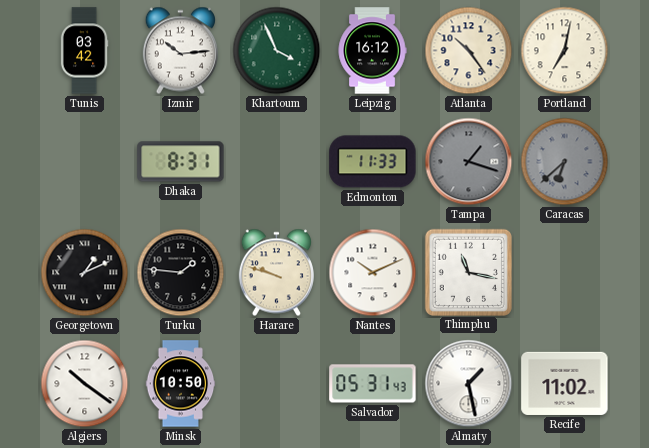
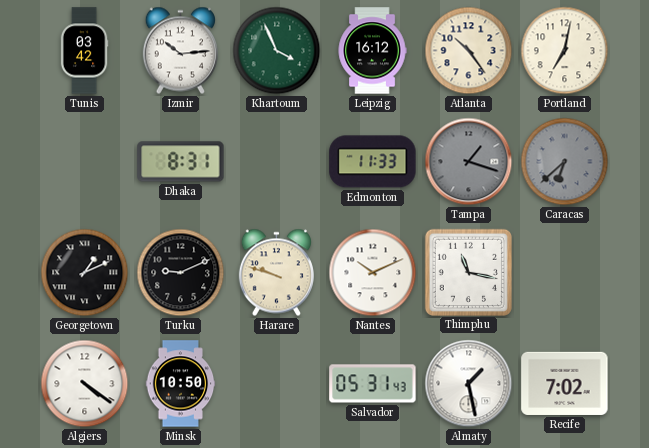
Turku: 1:46 -> 9:11 (181, 273)
Algiers: 10:21 -> 4:21 (85, 384)
Recife: 11:02 -> 7:02 (565, 383)
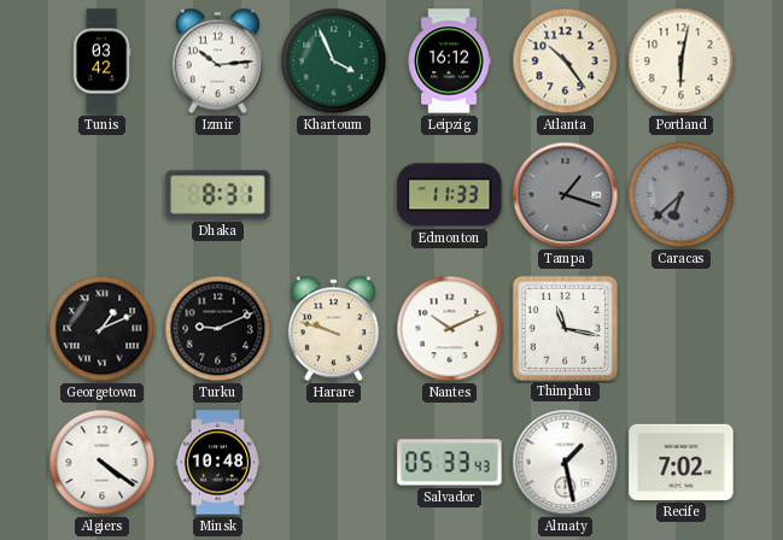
Portland: 7:02 -> 6:02 (682, 61)
Minsk: 10:50 -> 10:48 (218, 463)
Salvador: 05:31 -> 05:33 (450, 463)
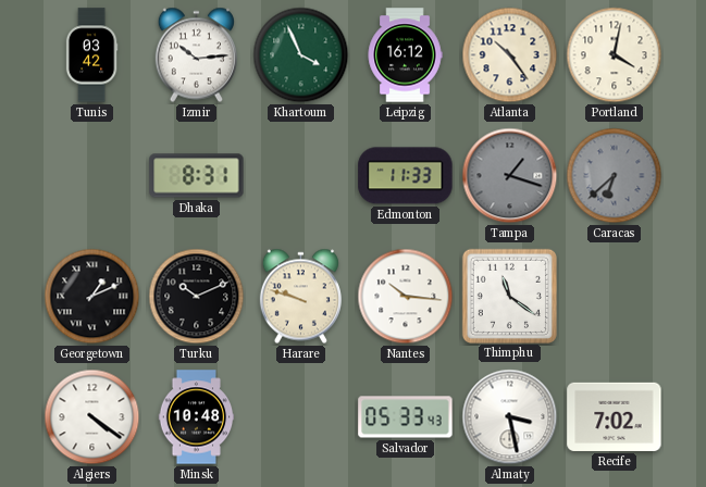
Portland: 6:02 -> 4:02 (615, 55)
Turku: 9:11 -> 10:11 (197, 297)
Nantes: 10:11 -> 10:16 (406, 297)
Thimphu: 11:17 -> 11:21 (509, 296)
Almaty: 1:28 -> 3:28 (510, 417)
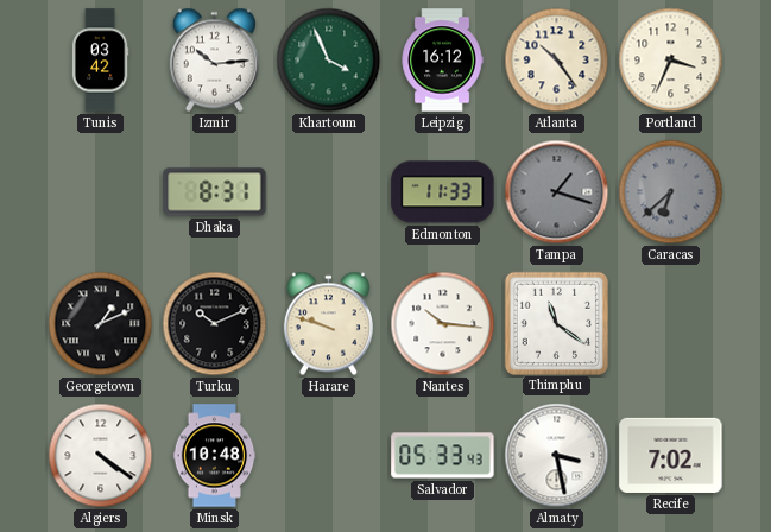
Portland: 4:02 -> 3:34 (671, 61)
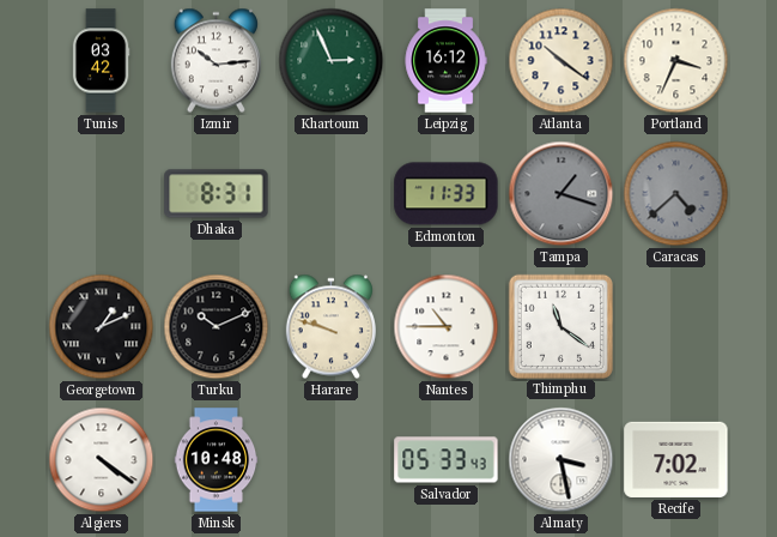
Khartoum: 3:56 -> 2:56 (332, 61)
Atlanta: 10:24 -> 10:21 (561, 61)
Caracas: 6:38 -> 4:38 (676, 194)
Nantes: 10:16 -> 10:45 (447, 327)
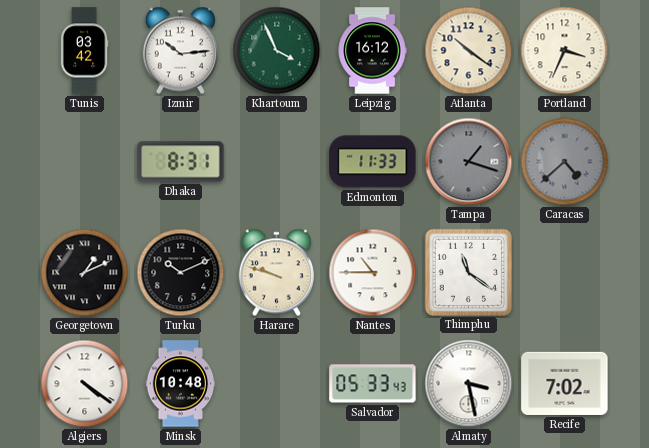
Khartoum: 2:56 -> 3:56 (277, 51)
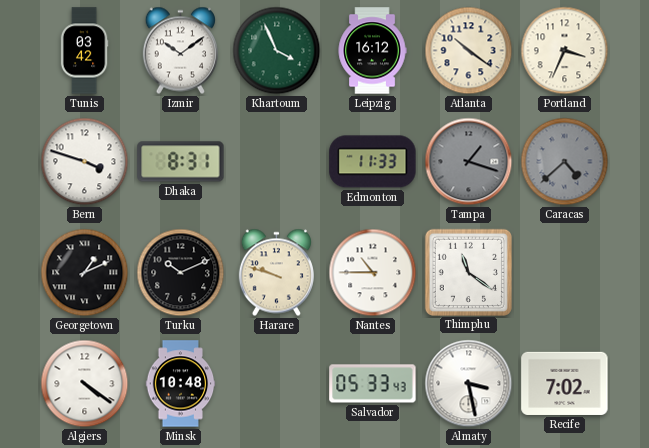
Izmir: 10:14 -> 10:09 (180, 51)
Bern: none -> 3:48 (85, 162)
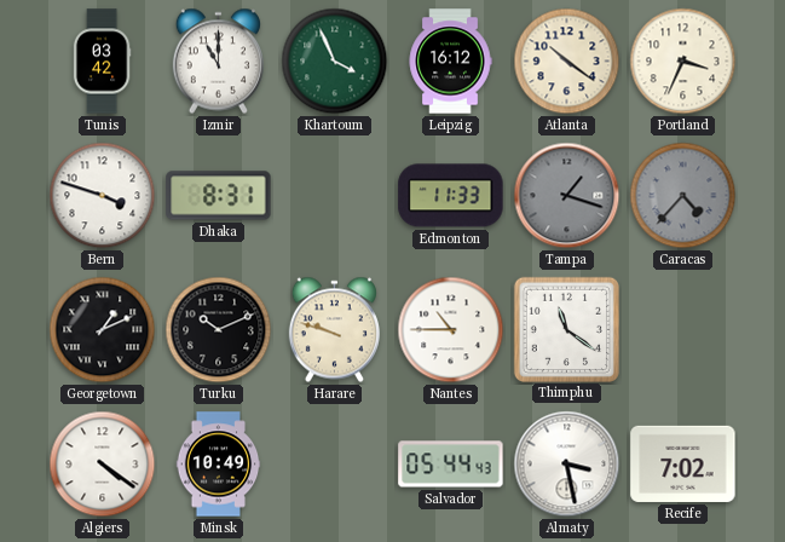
Izmir: 10:09 -> 11:00 (218, 62)
Caracas: 4:38 -> 4:37 (683, 196)
Minsk: 10:48 -> 10:49 (219, 465)
Salvador: 05:33 -> 05:44 (451, 465)
